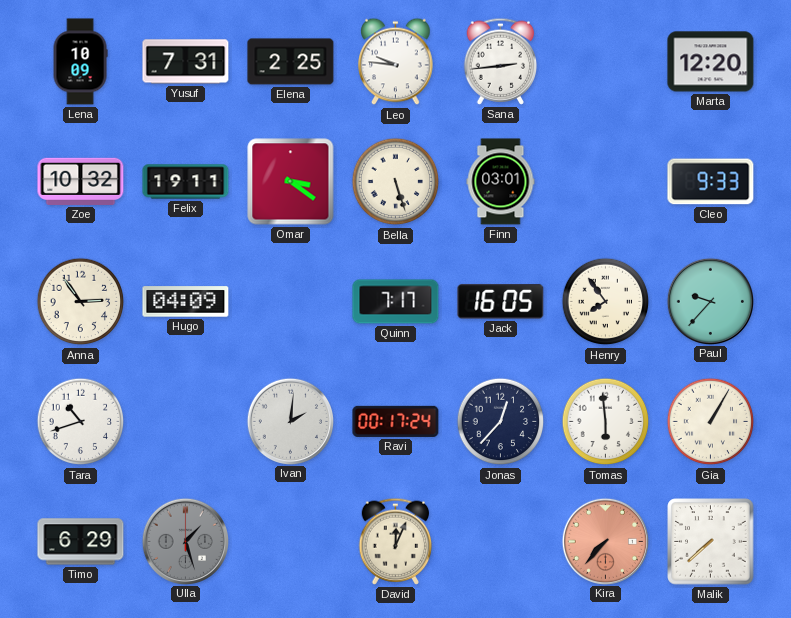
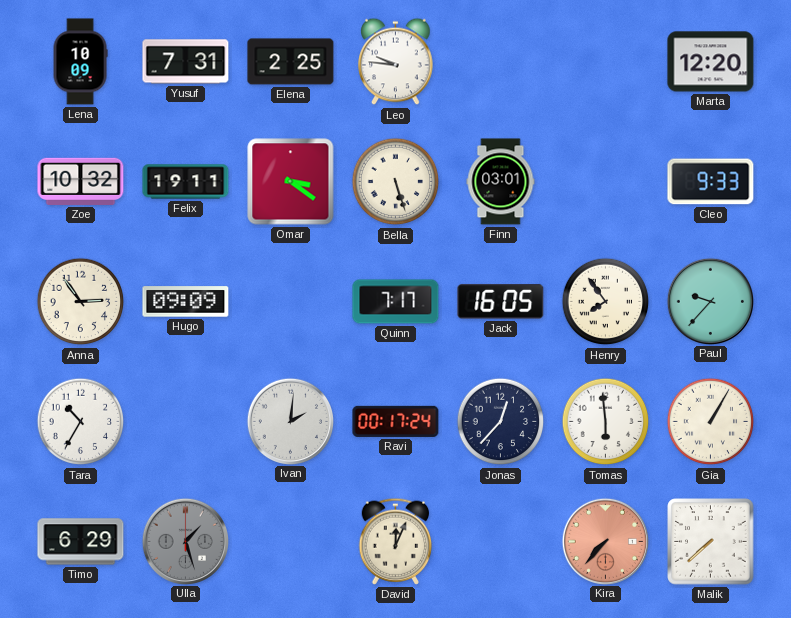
Sana: 2:44 -> none (501, 61)
Hugo: 04:09 -> 09:09 (186, 302)
Tara: 10:42 -> 10:35 (81, 422)
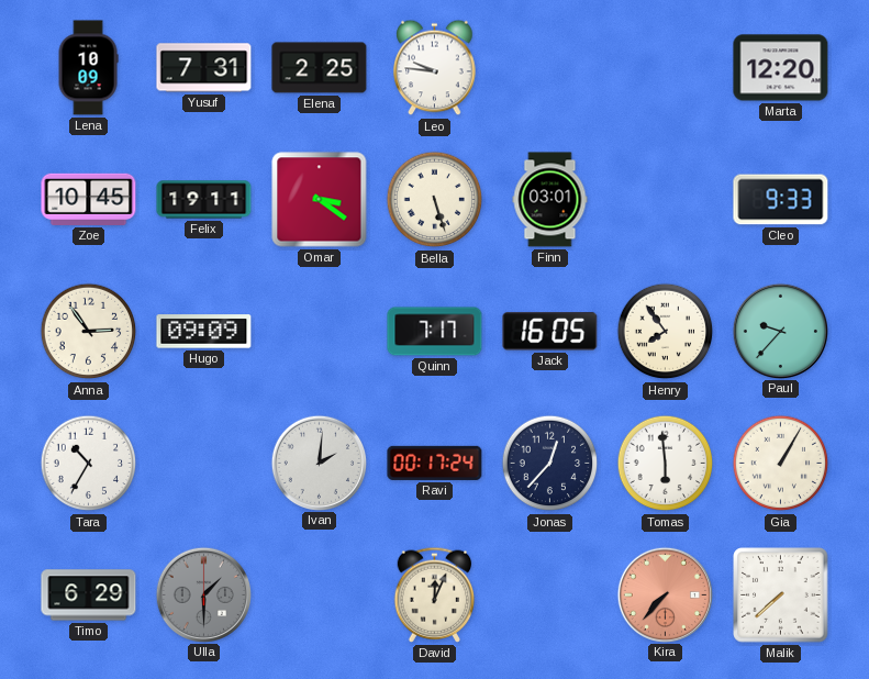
Zoe: 10:32 -> 10:45 (89, 199)
Ulla: 1:27 -> 1:30 (203, 594)
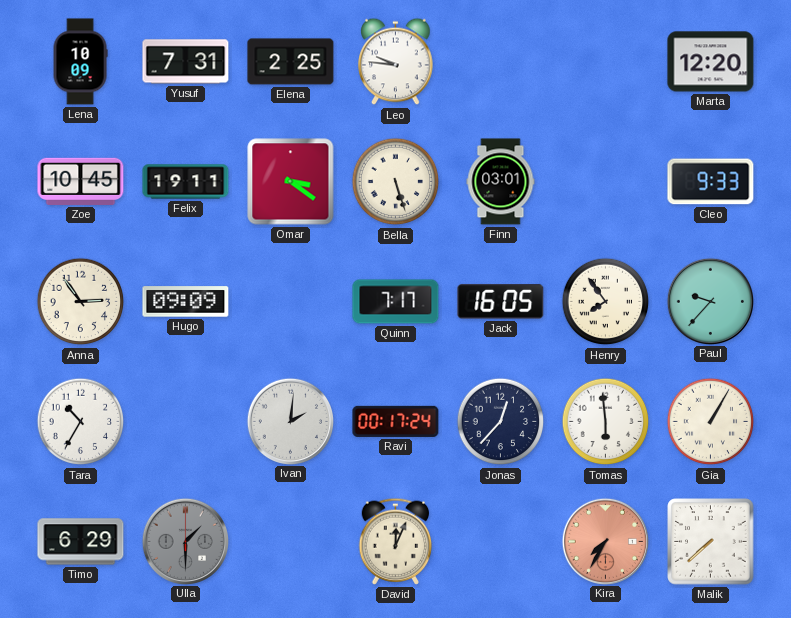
Kira: 7:37 -> 7:35 (605, 541)
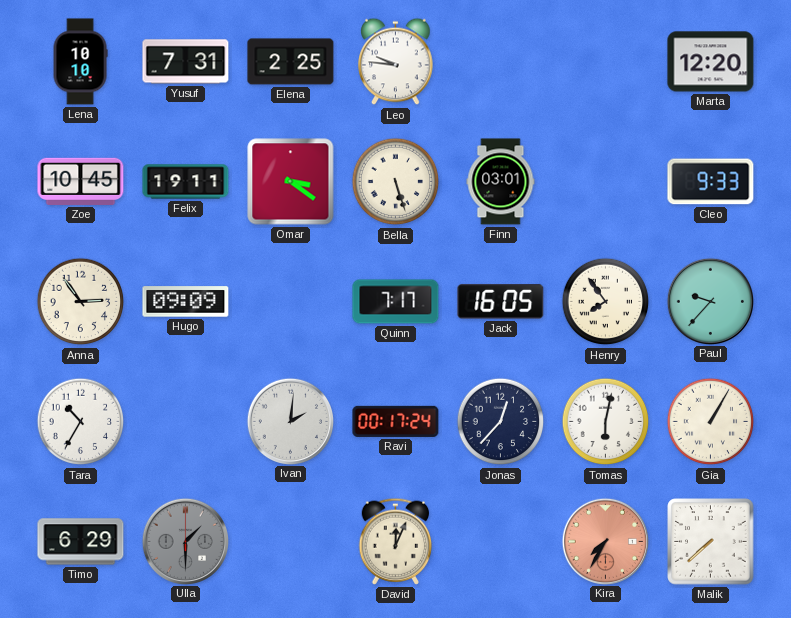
Lena: 10:09 -> 10:10 (80, 62)
Tomas: 5:59 -> 6:02 (606, 422)
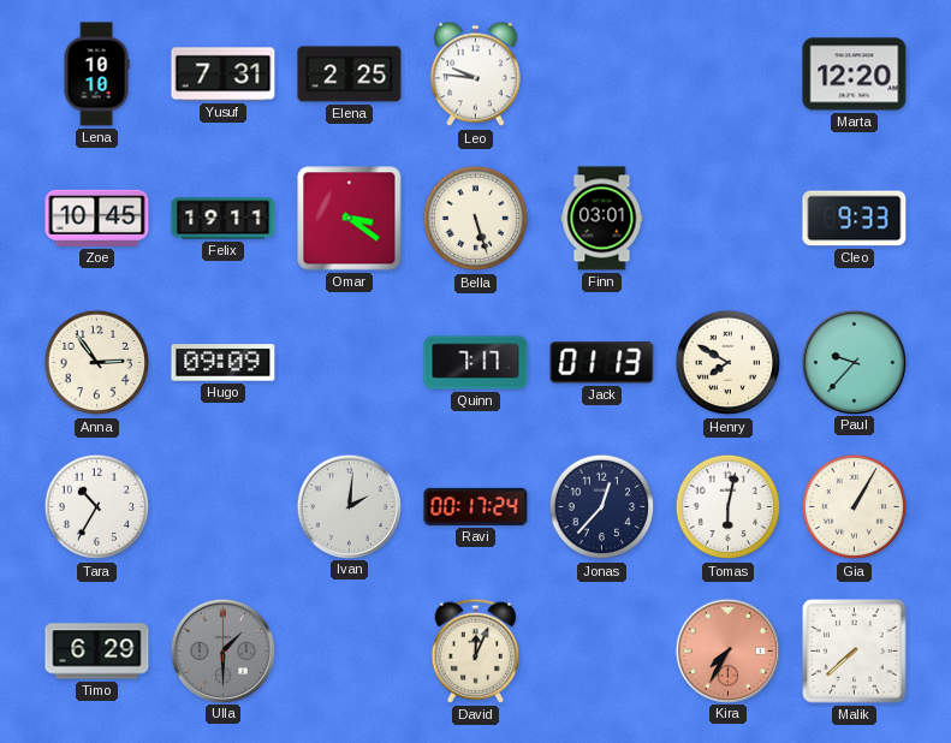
Jack: 16:05 -> 01:13 (602, 363)
Henry: 7:54 -> 7:50 (729, 363)
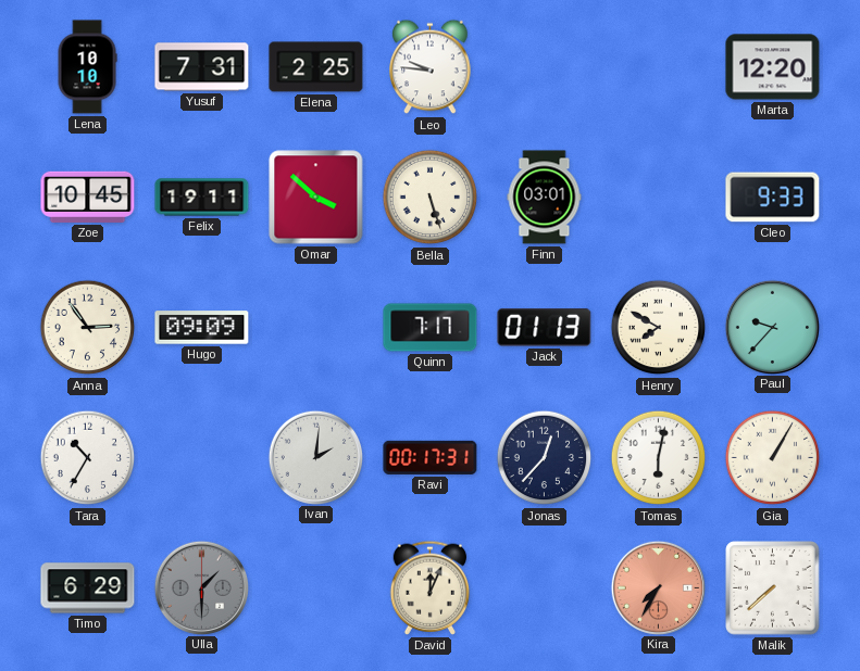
Omar: 3:21 -> 3:52 (316, 198)
Ravi: 00:17:24 -> 00:17:31 (431, 457)
